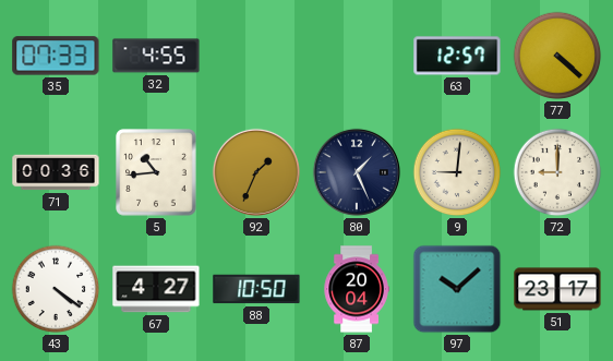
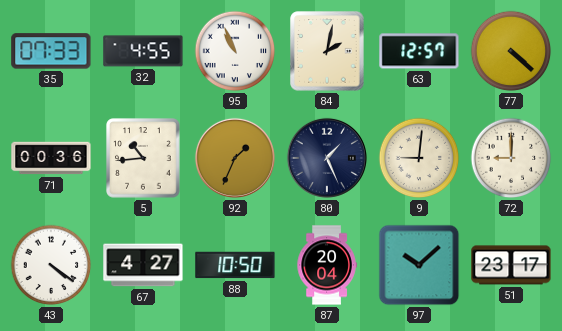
95: none -> 10:56 (235, 51)
84: none -> 2:02 (327, 51)
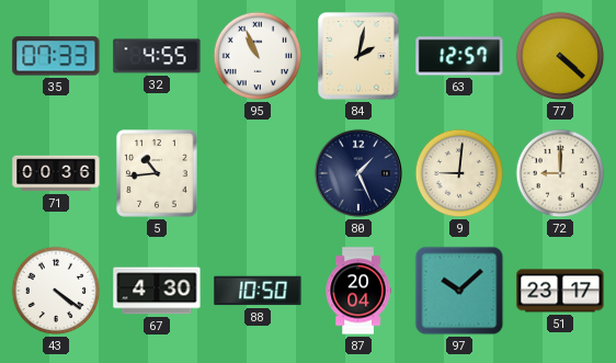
92: 1:34 -> none (235, 158)
67: 4:27 -> 4:30 (157, 291)
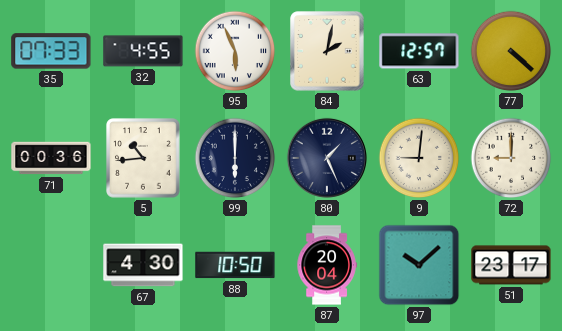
95: 10:56 -> 5:56 (235, 51)
99: none -> 6:00 (235, 158)
43: 4:21 -> none (56, 291)
